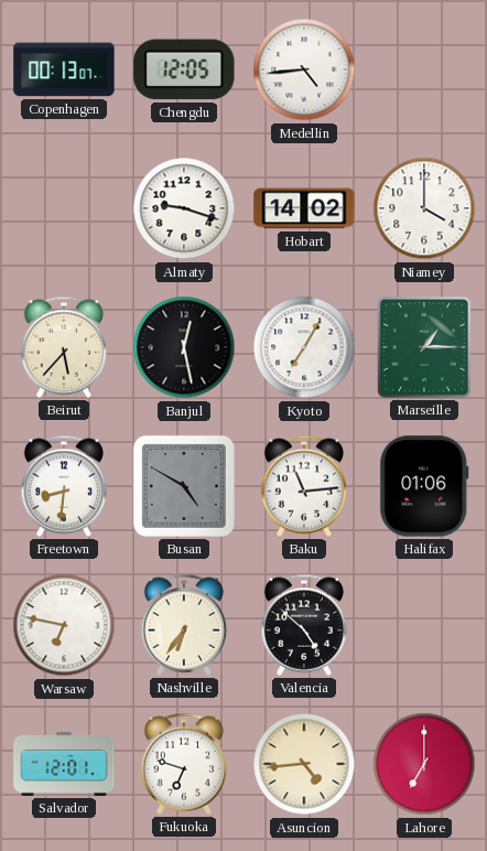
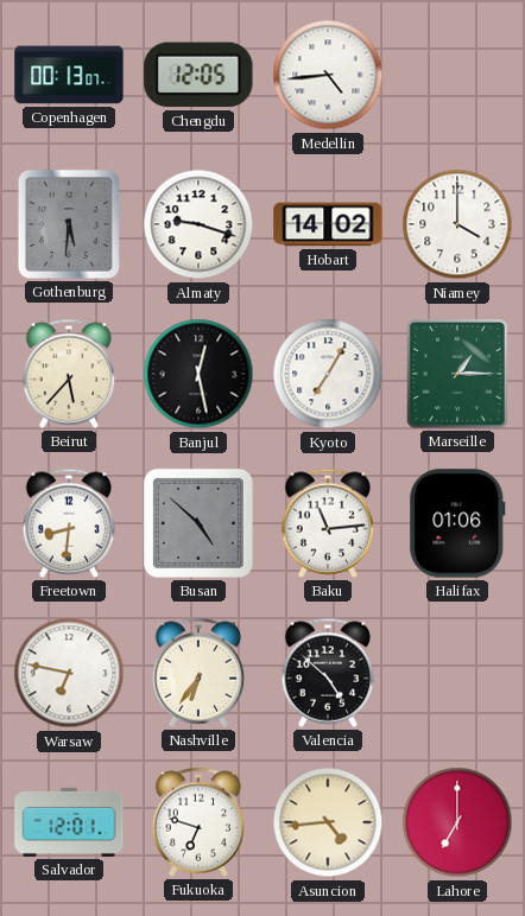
Gothenburg: none -> 5:31 (69, 224)
Busan: 4:50 -> 4:52 (198, 523)
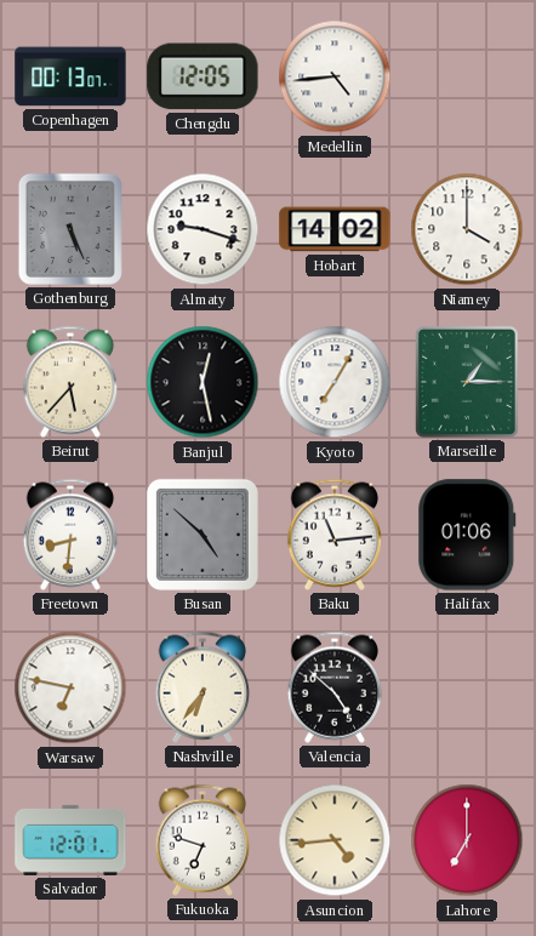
Gothenburg: 5:31 -> 5:26 (70, 229)
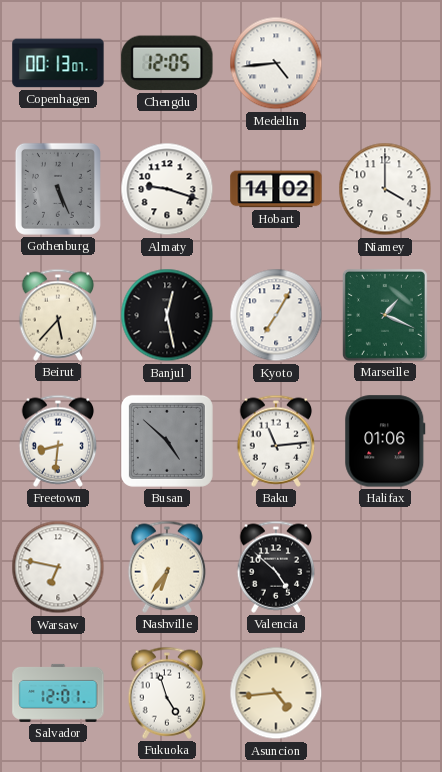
Marseille: 1:15 -> 1:19 (385, 315)
Fukuoka: 6:48 -> 4:57 (167, 693)
Lahore: 7:00 -> none (467, 840)
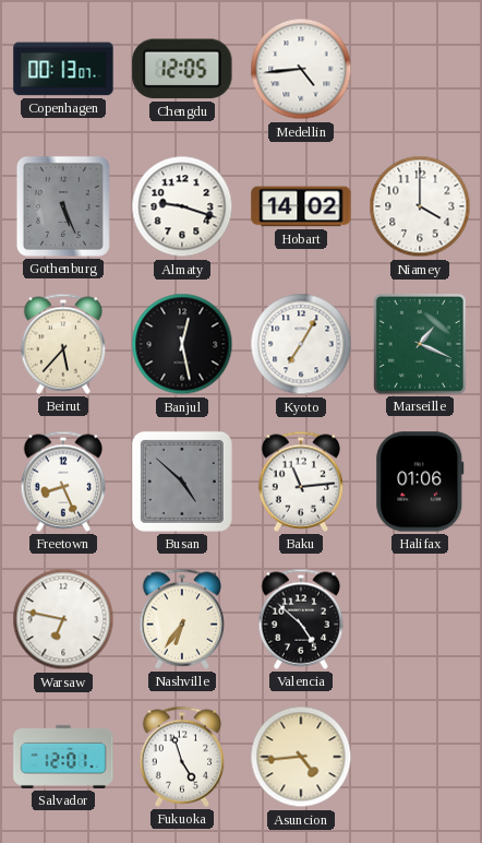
Freetown: 8:31 -> 8:26 (63, 482)
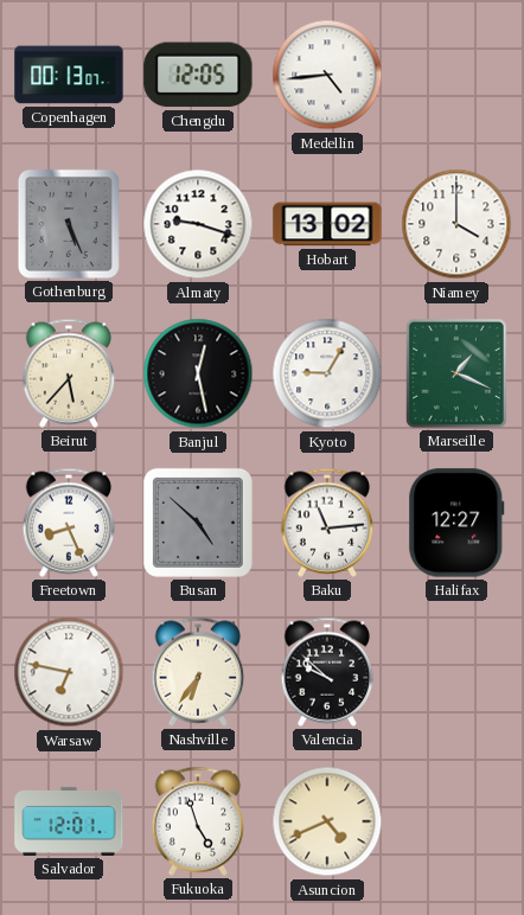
Hobart: 14:02 -> 13:02 (327, 224)
Kyoto: 7:05 -> 9:05 (327, 373)
Halifax: 01:06 -> 12:27 (456, 523)
Valencia: 4:52 -> 9:52 (327, 672)
Asuncion: 4:44 -> 4:41 (327, 821)
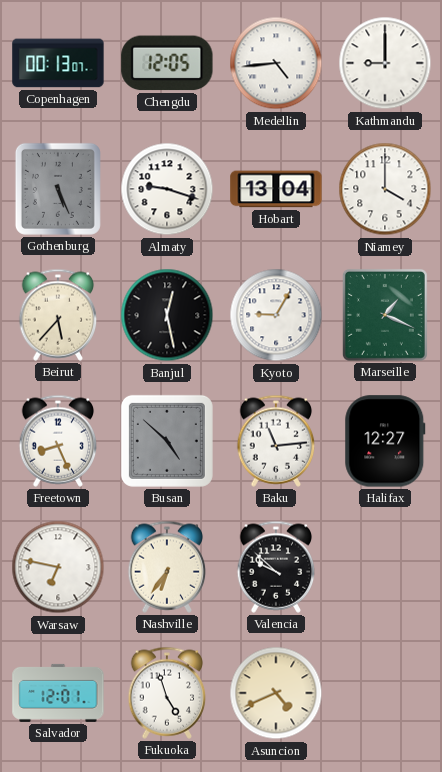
Kathmandu: none -> 9:00 (385, 63)
Hobart: 13:02 -> 13:04 (276, 189)
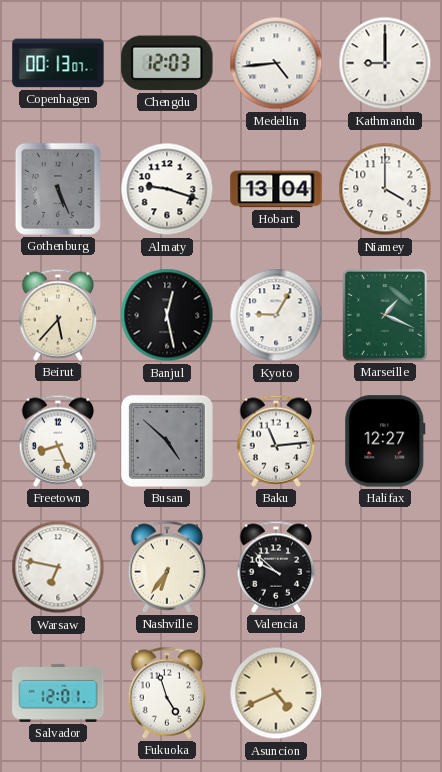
Chengdu: 12:05 -> 12:03 (167, 63)
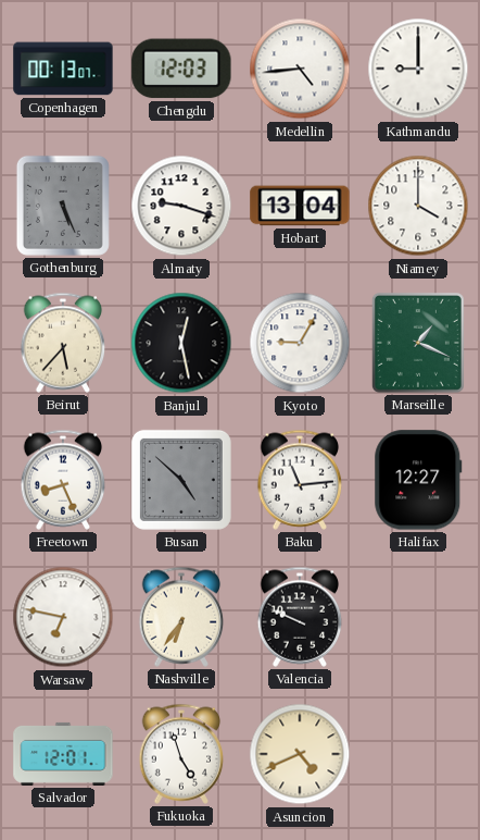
Valencia: 9:52 -> 9:49 (300, 617)
